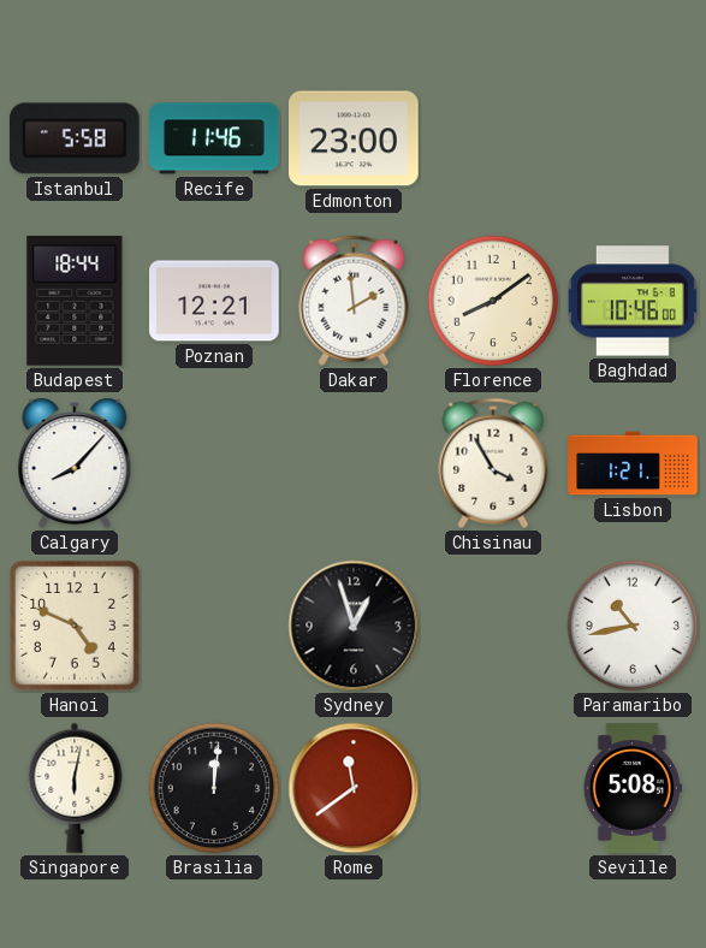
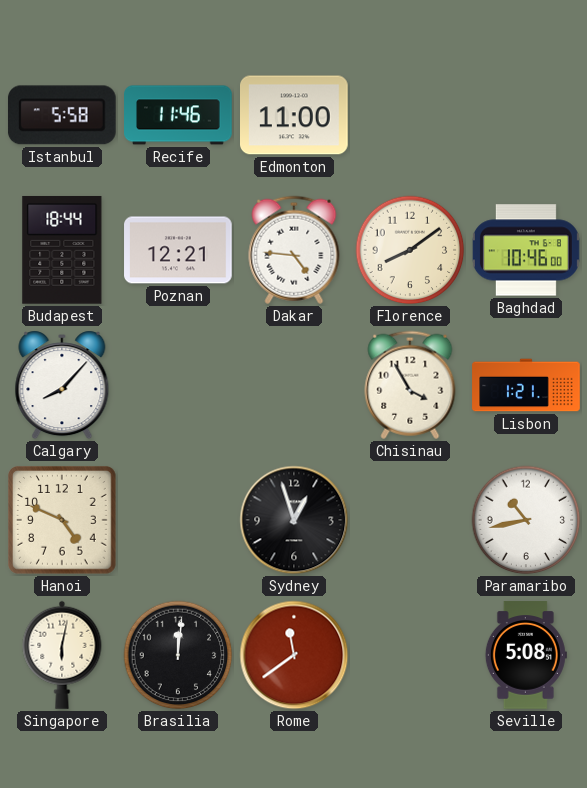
Edmonton: 23:00 -> 11:00 (295, 115)
Dakar: 1:59 -> 4:46 (294, 250)
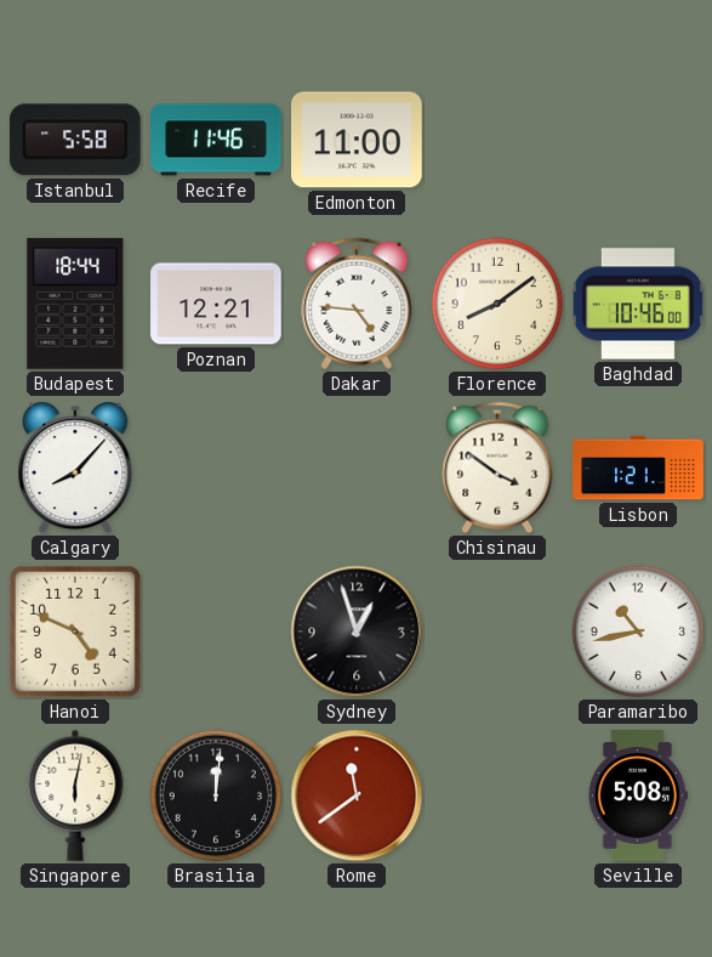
Chisinau: 3:55 -> 3:51 (497, 468)
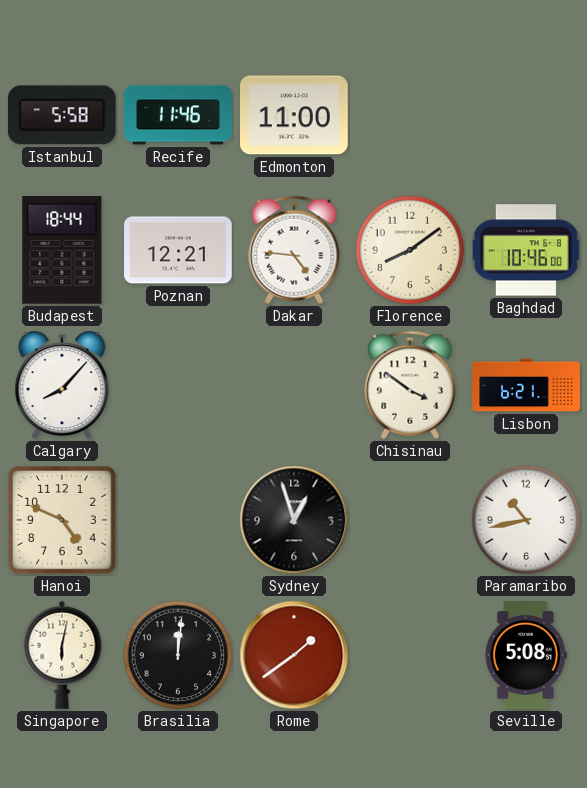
Lisbon: 1:21 -> 6:21 (526, 385)
Rome: 11:39 -> 1:39 (294, 655)
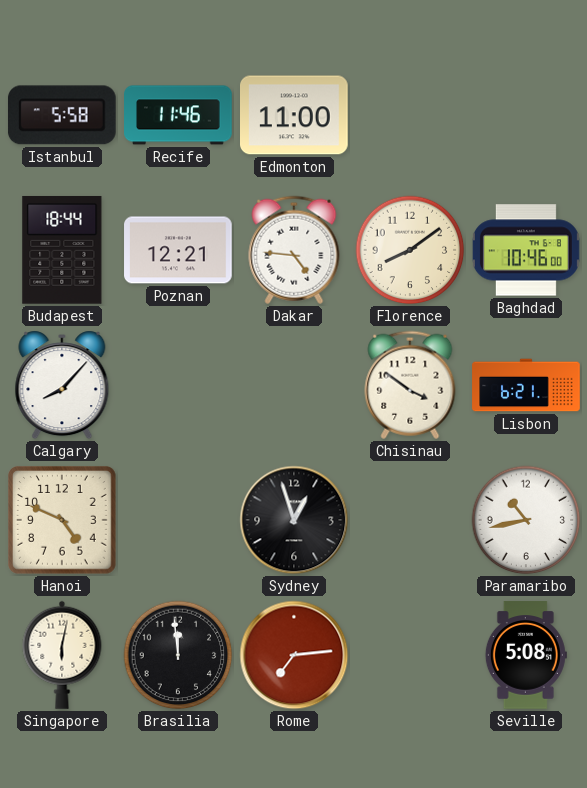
Brasilia: 12:01 -> 11:59 (178, 655)
Rome: 1:39 -> 7:14 (294, 655)
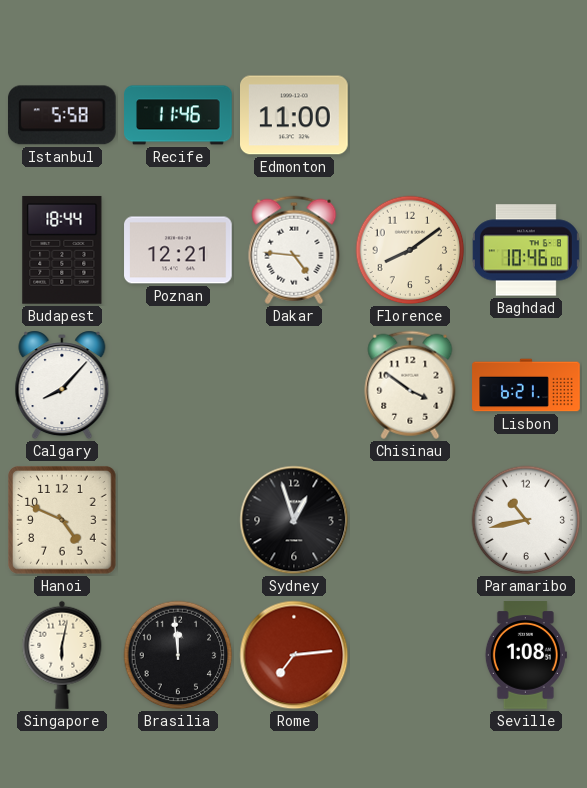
Seville: 5:08 -> 1:08 (526, 655)
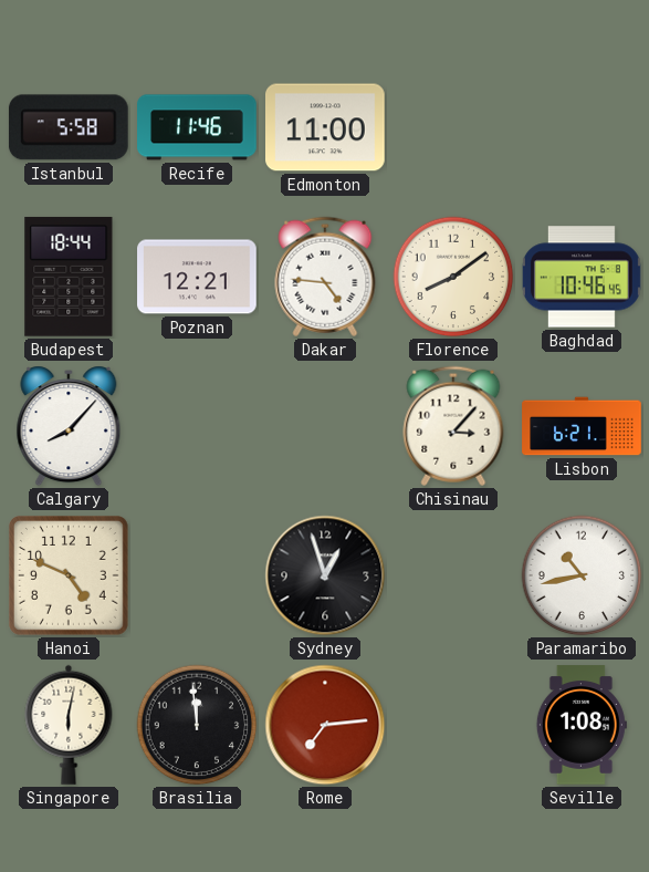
Baghdad: 10:46:00 -> 10:46:45 (582, 277)
Chisinau: 3:51 -> 3:07 (453, 426)
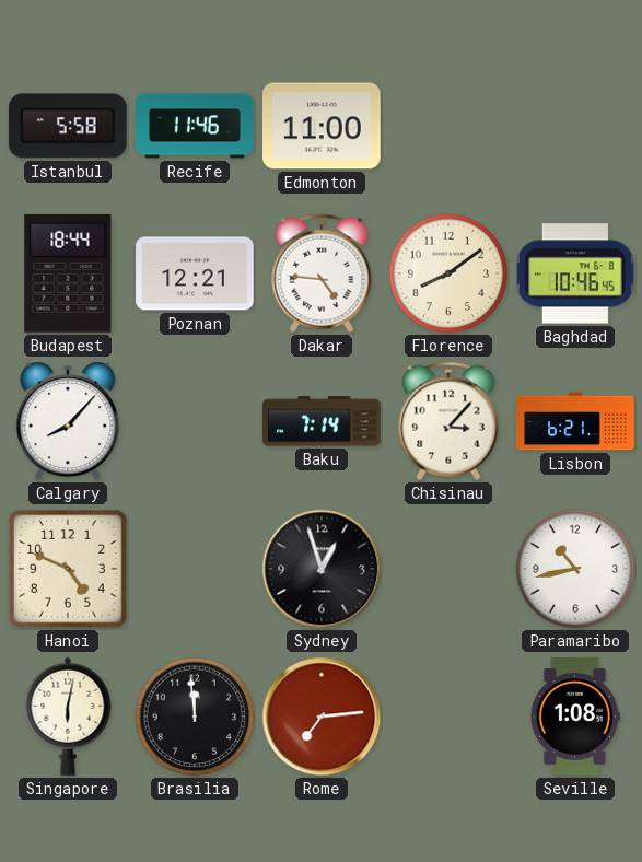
Baku: none -> 7:14 (322, 421)
